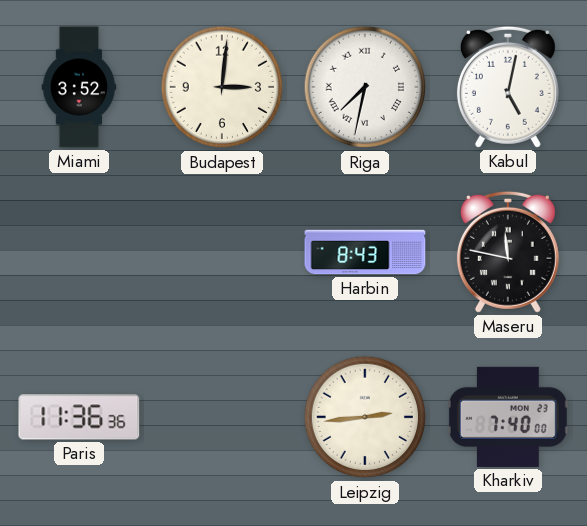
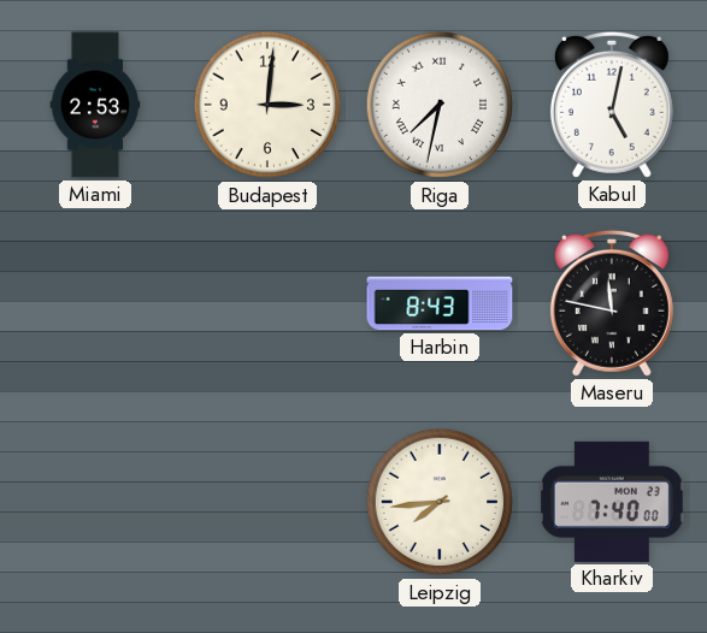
Miami: 3:52 -> 2:53 (95, 105)
Paris: 11:36 -> none (79, 417)
Leipzig: 2:44 -> 7:44 (440, 502)
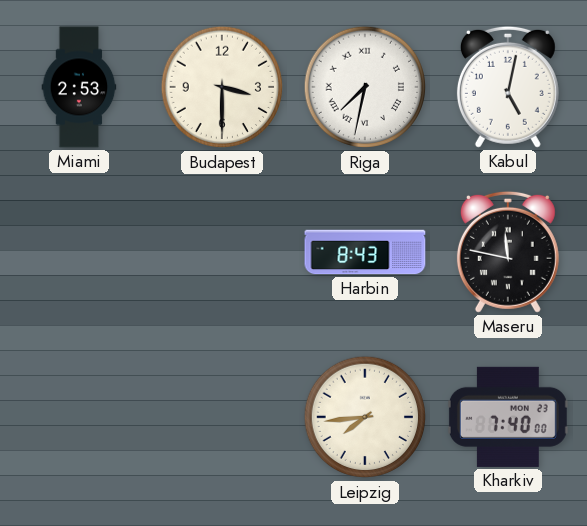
Budapest: 3:01 -> 3:30 (222, 87)
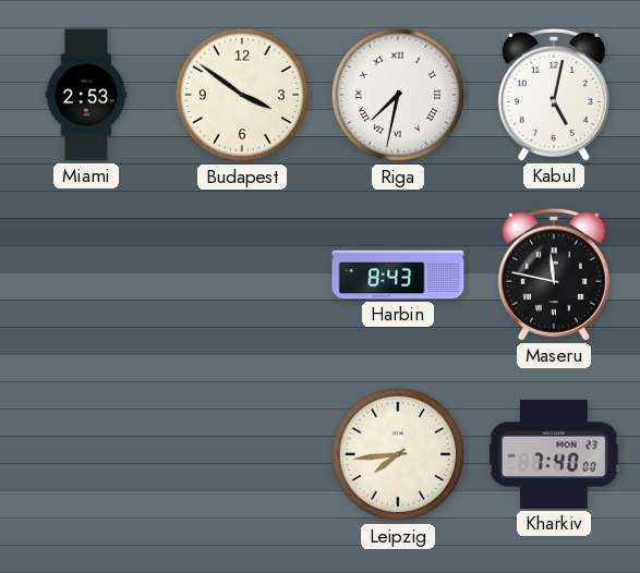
Budapest: 3:30 -> 3:51 (242, 95)
